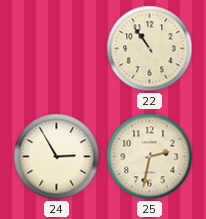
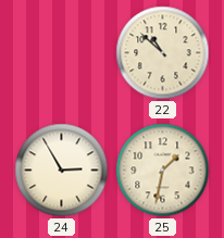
22: 10:54 -> 10:52 (163, 53)
25: 2:32 -> 1:32 (163, 171)
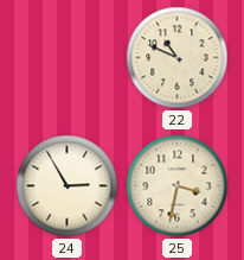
22: 10:52 -> 10:49 (178, 58)
25: 1:32 -> 3:32 (178, 186)
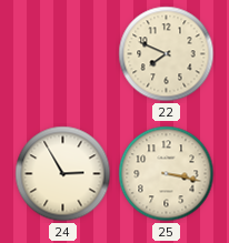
22: 10:49 -> 7:49 (167, 54)
25: 3:32 -> 3:17 (167, 174)
